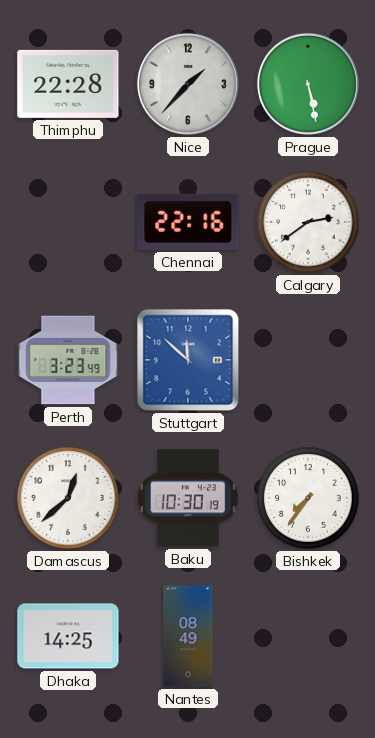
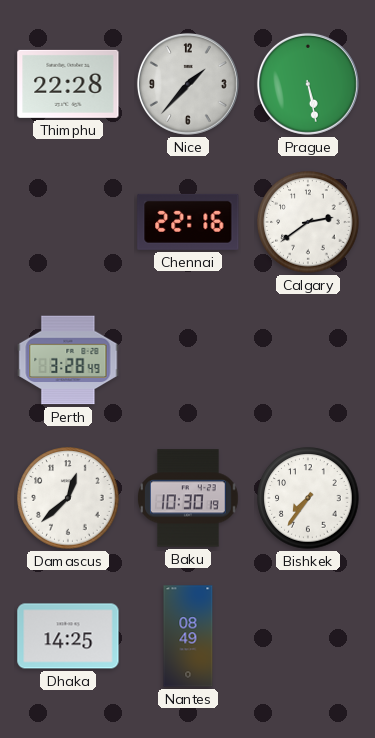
Perth: 3:23 -> 3:28 (68, 360)
Stuttgart: 11:52 -> none (188, 360)
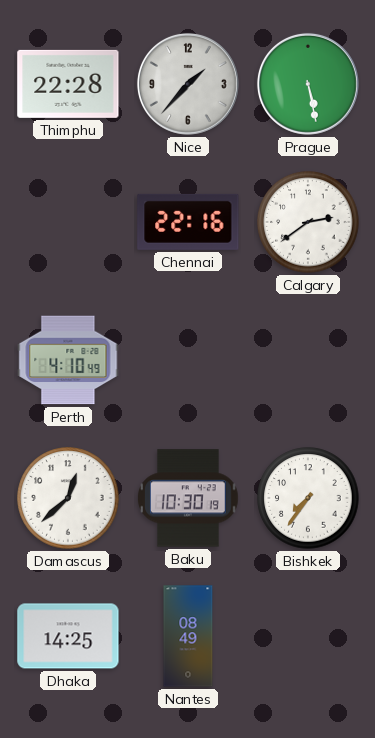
Perth: 3:28 -> 4:10 (68, 360)
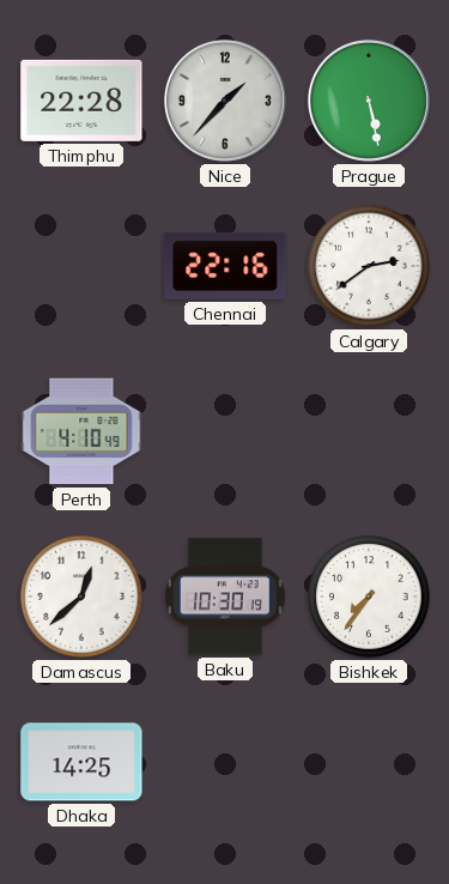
Nantes: 08:49 -> none (188, 636)
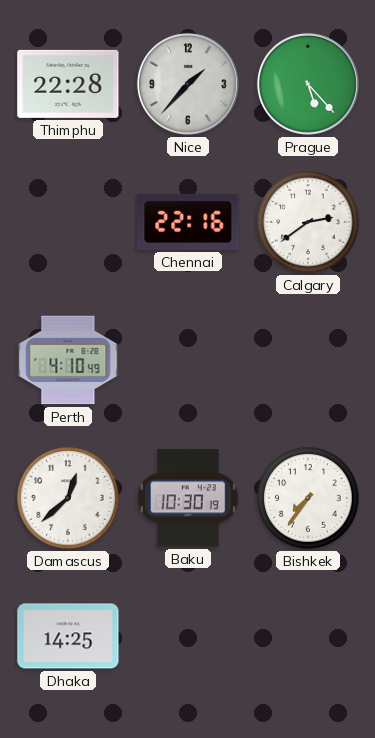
Prague: 5:28 -> 5:23 (308, 84)
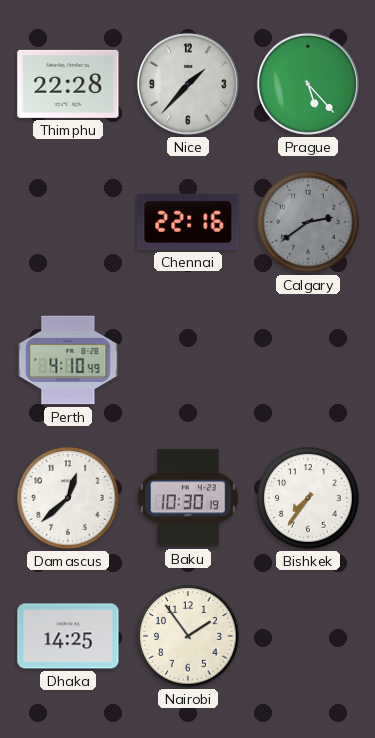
Calgary dial: white -> grey (308, 222)
Nairobi: none -> 1:54 (188, 636)
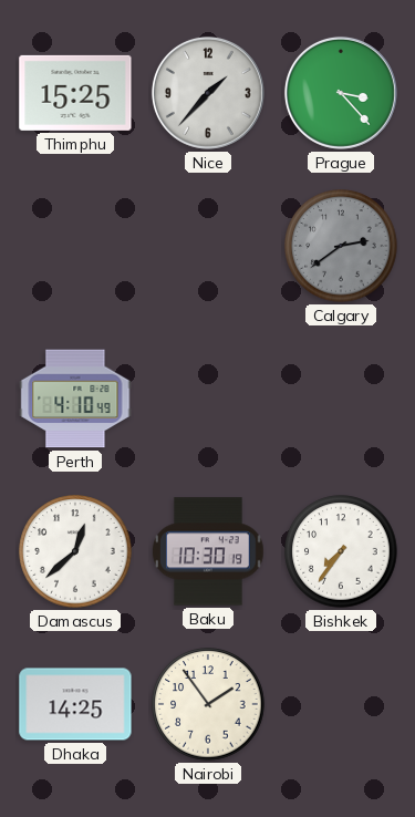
Thimphu: 22:28 -> 15:25 (75, 93)
Prague: 5:23 -> 3:23 (341, 93)
Chennai: 22:16 -> none (188, 222)
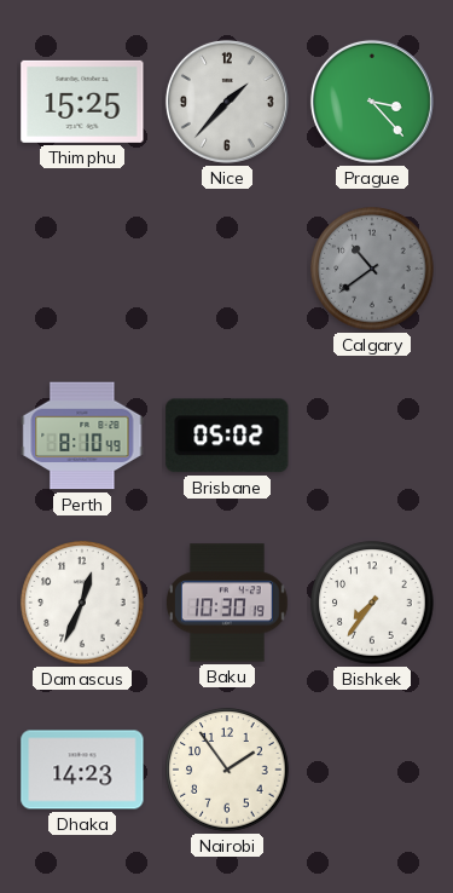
Calgary: 2:39 -> 10:39 (372, 269)
Perth: 4:10 -> 8:10 (82, 436)
Brisbane: none -> 05:02 (227, 436)
Damascus: 12:38 -> 12:34 (82, 603)
Dhaka: 14:25 -> 14:23 (82, 770)
